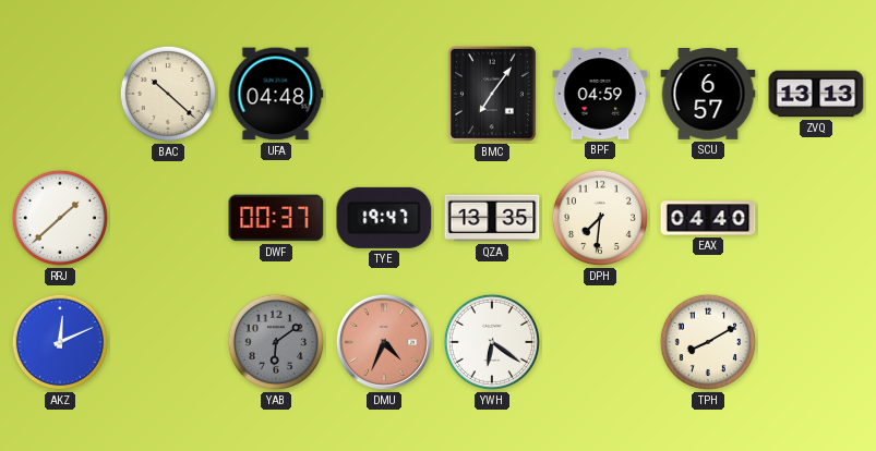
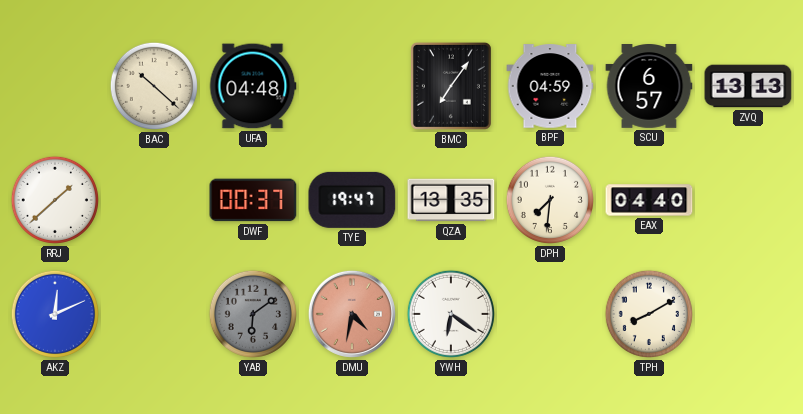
DMU: 4:34 -> 4:32 (352, 314)
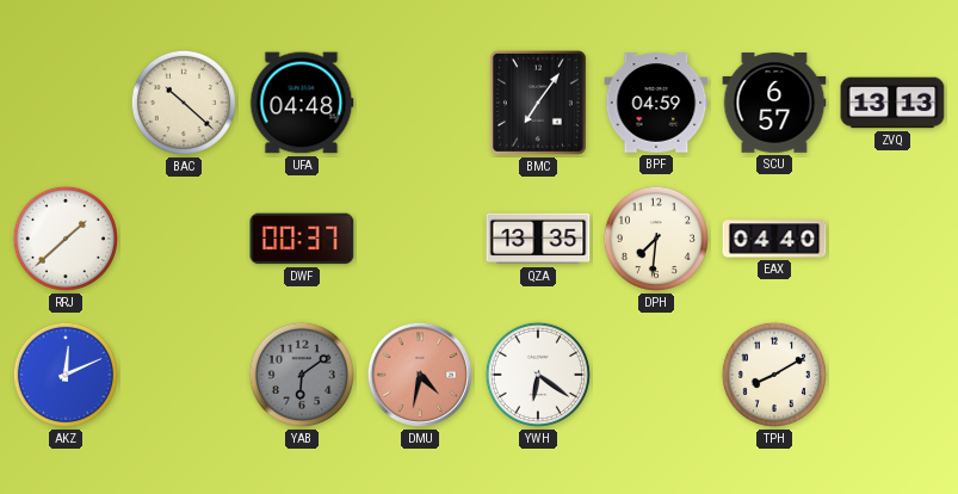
TYE: 19:47 -> none (352, 200)
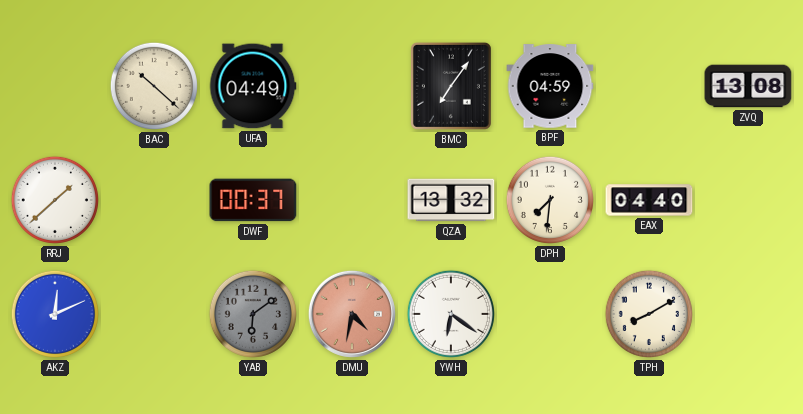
UFA: 04:48 -> 04:49 (253, 86)
SCU: 6:57 -> none (774, 103)
ZVQ: 13:13 -> 13:08 (748, 86)
QZA: 13:35 -> 13:32 (451, 200)
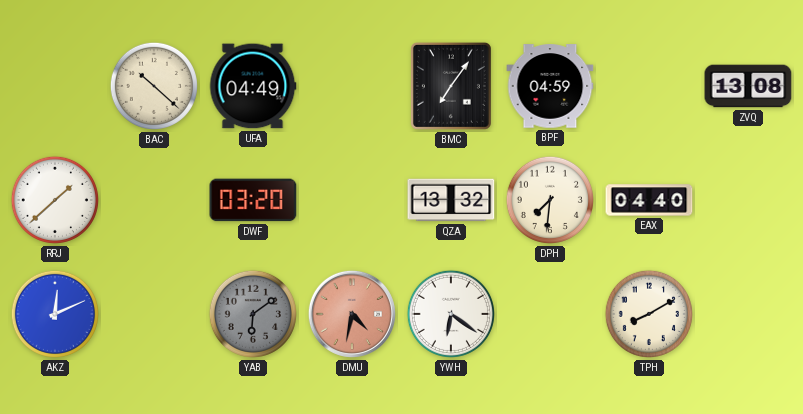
DWF: 00:37 -> 03:20 (253, 200)
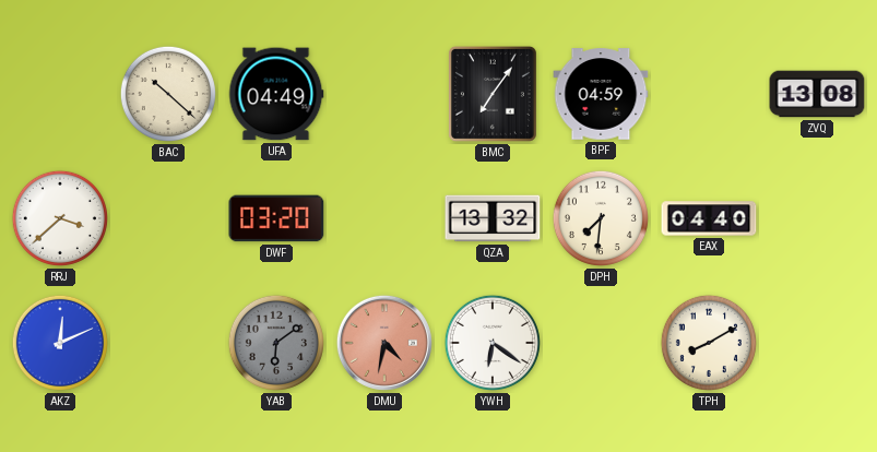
RRJ: 1:38 -> 3:38 (60, 218)
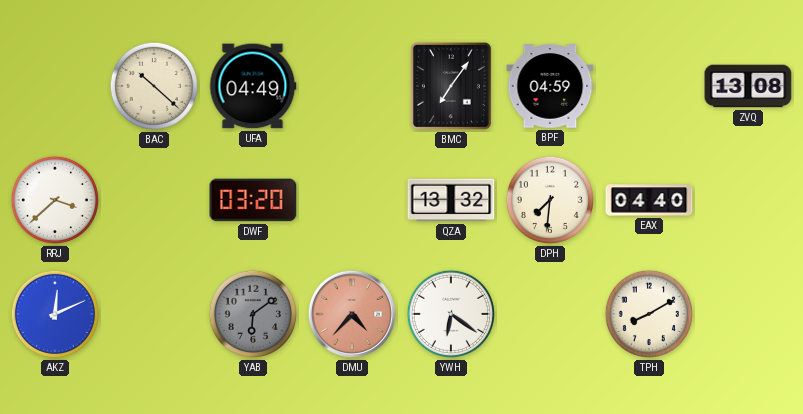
DMU: 4:32 -> 4:37 (352, 314)
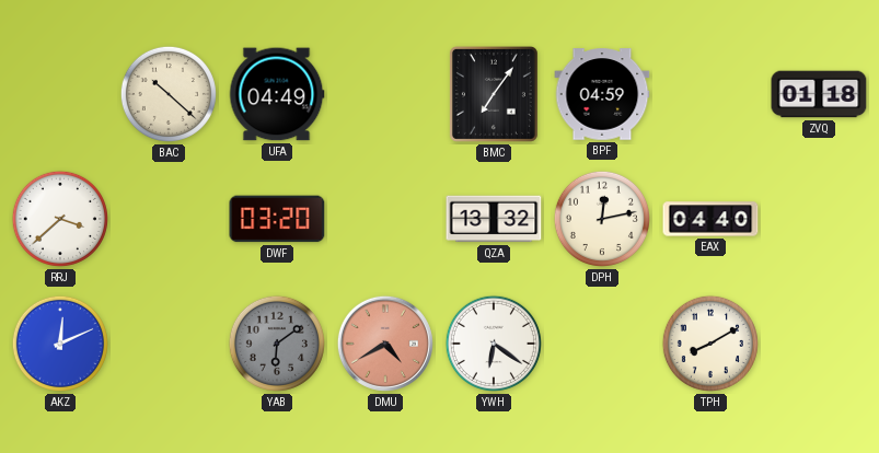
ZVQ: 13:08 -> 01:18 (819, 94)
DPH: 7:31 -> 12:13 (602, 219)
DMU: 4:37 -> 4:40 (385, 344)
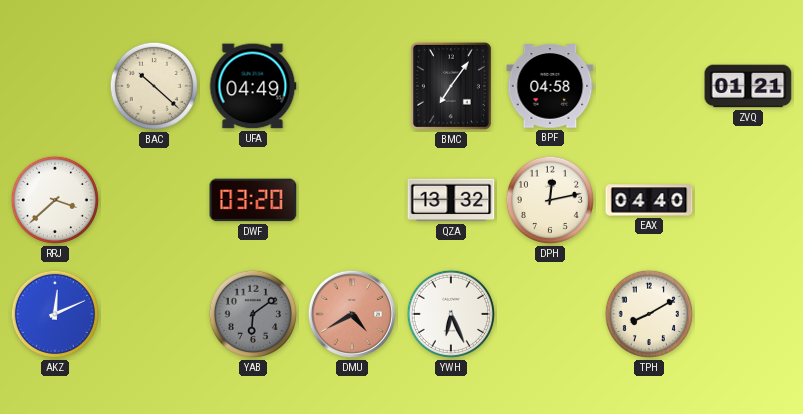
BPF: 04:59 -> 04:58 (550, 86)
ZVQ: 01:18 -> 01:21 (748, 86)
YWH: 6:21 -> 6:26 (451, 314)
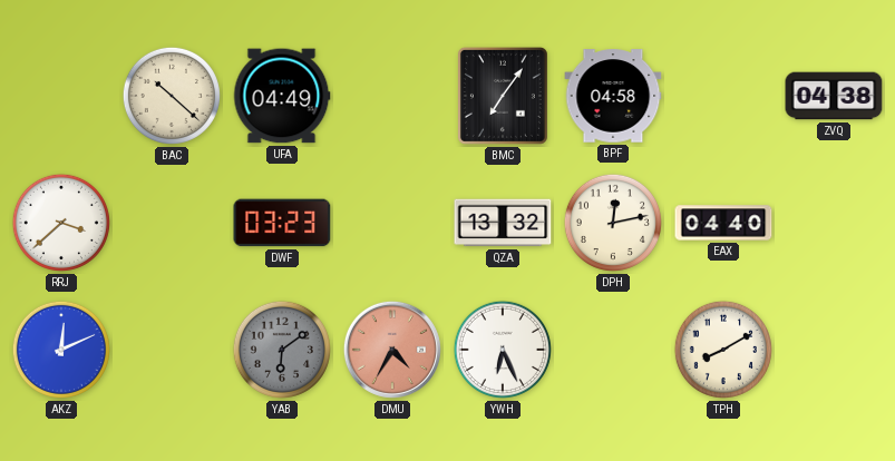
ZVQ: 01:21 -> 04:38 (834, 96)
DWF: 03:20 -> 03:23 (282, 223)
DMU: 4:40 -> 4:35 (392, 350)
